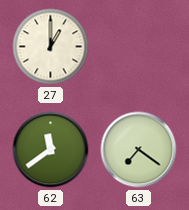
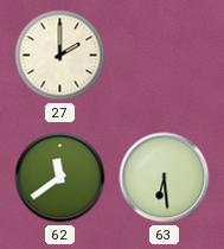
27: 1:00 -> 2:00 (60, 56)
63: 7:21 -> 6:29 (165, 178)
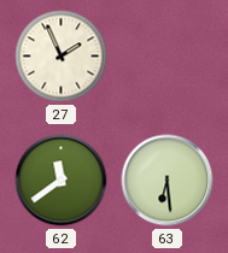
27: 2:00 -> 1:56 (62, 57)
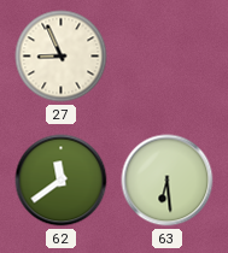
27: 1:56 -> 8:56 (62, 57)
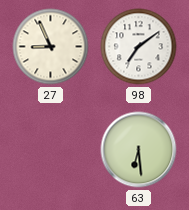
98: none -> 7:09 (139, 47)
62: 11:39 -> none (62, 181)
